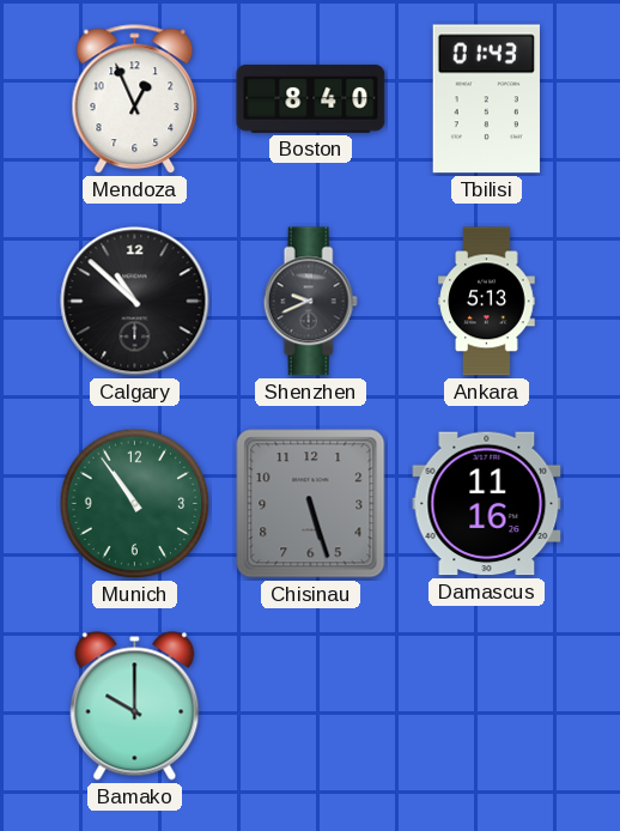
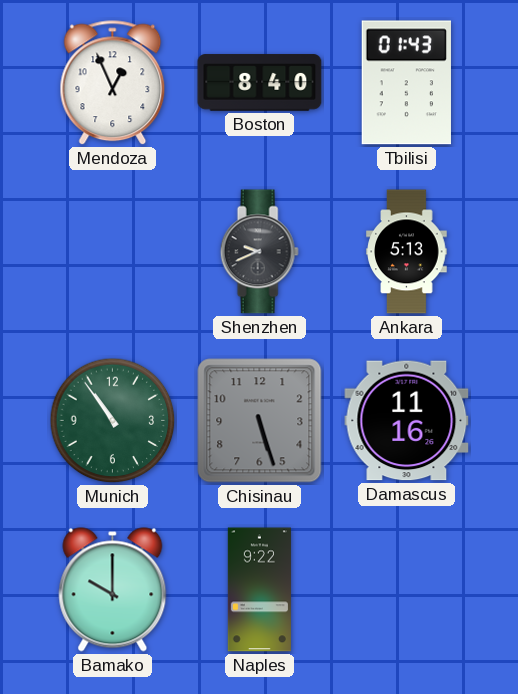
Calgary: 10:52 -> none (135, 302)
Naples: none -> 9:22 (259, 590)
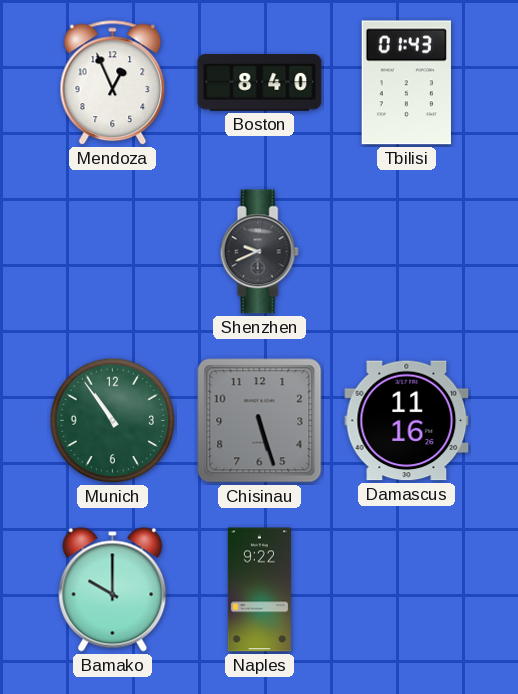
Ankara: 5:13 -> none (407, 252)
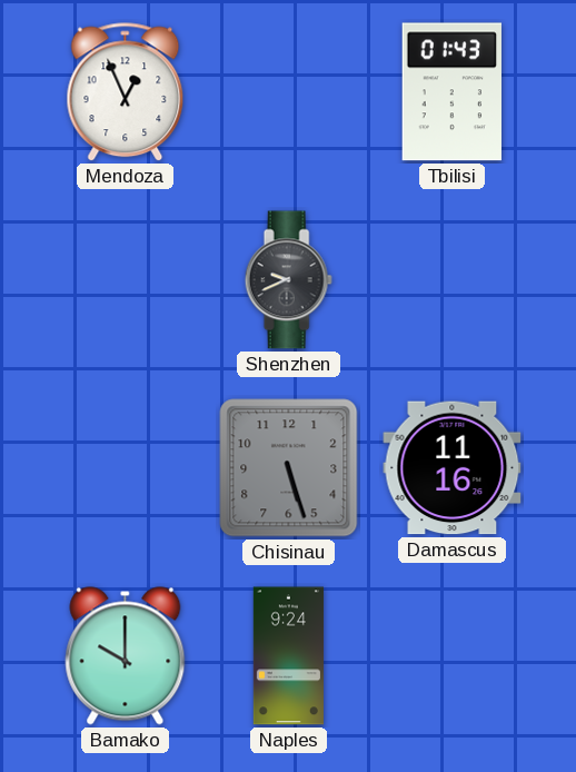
Boston: 8:40 -> none (260, 83)
Munich: 10:54 -> none (113, 421)
Naples: 9:22 -> 9:24 (288, 656)
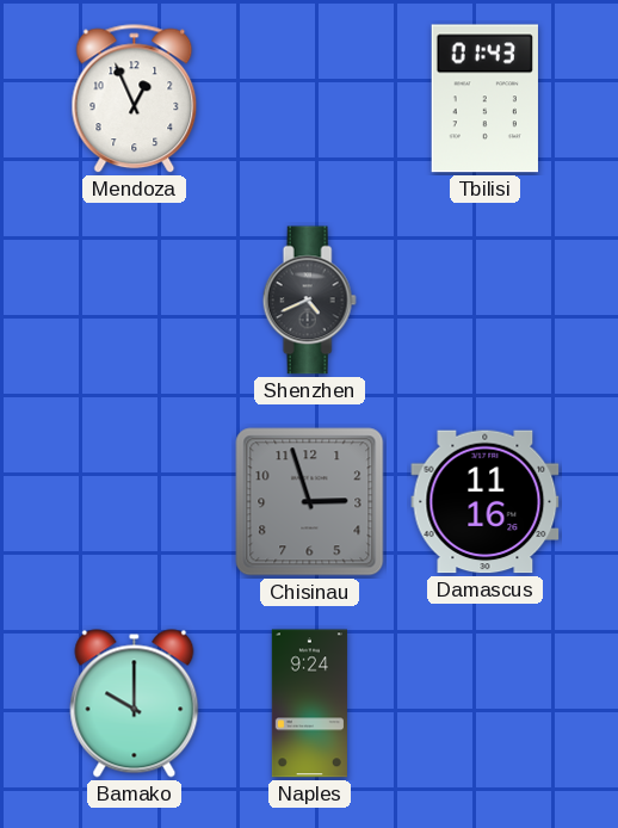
Shenzhen: 9:41 -> 4:41 (309, 301)
Chisinau: 5:27 -> 2:57 (310, 502)
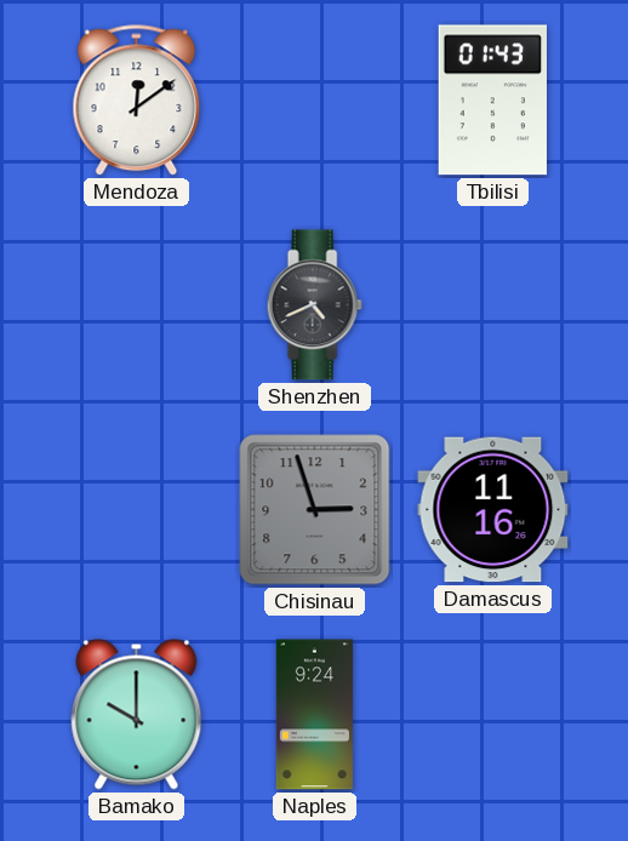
Mendoza: 12:56 -> 12:09 (137, 101)
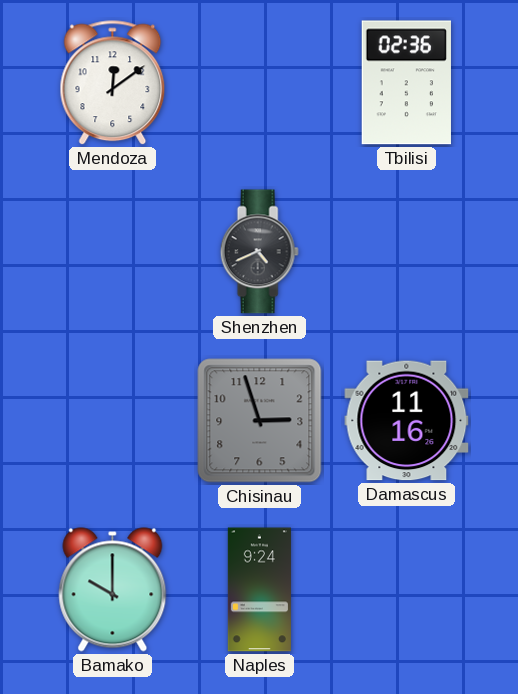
Tbilisi: 01:43 -> 02:36 (406, 83)
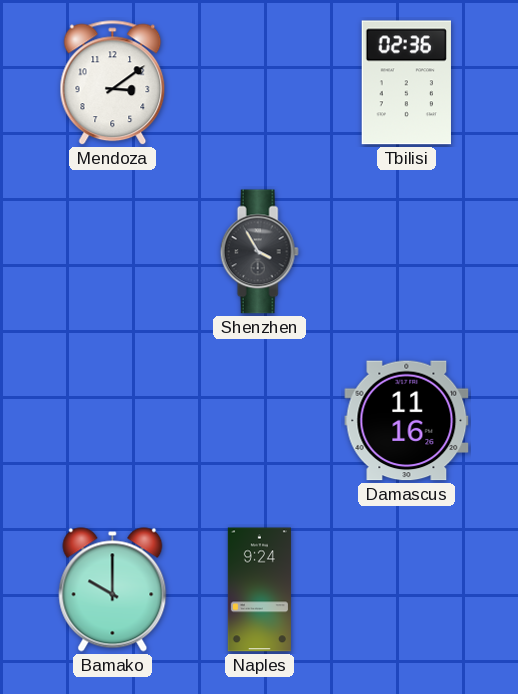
Mendoza: 12:09 -> 3:09 (113, 83)
Shenzhen: 4:41 -> 3:55 (259, 252)
Chisinau: 2:57 -> none (260, 421)
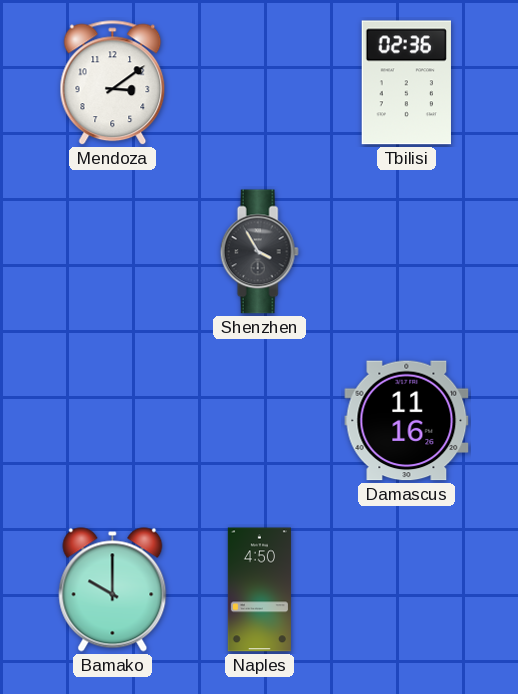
Naples: 9:24 -> 4:50 (259, 590)
